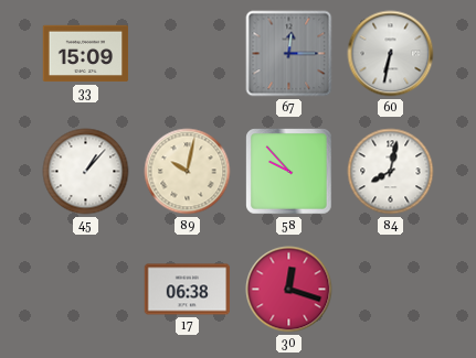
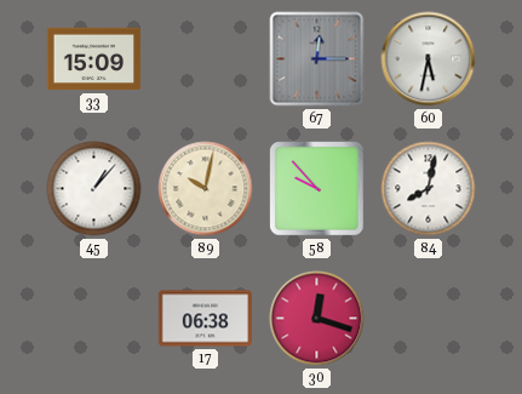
60: 6:32 -> 5:32 (429, 59)
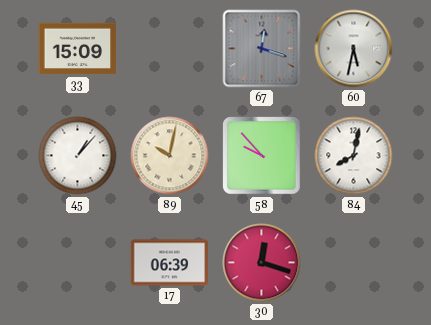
67: 12:15 -> 12:18 (262, 49)
17: 06:38 -> 06:39 (170, 263)
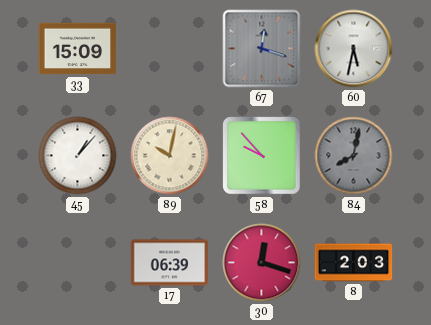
84 dial: white -> grey (354, 156)
8: none -> 2:03 (354, 263)
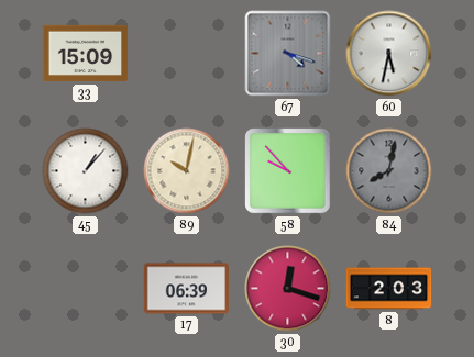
67: 12:18 -> 4:18 (288, 54)
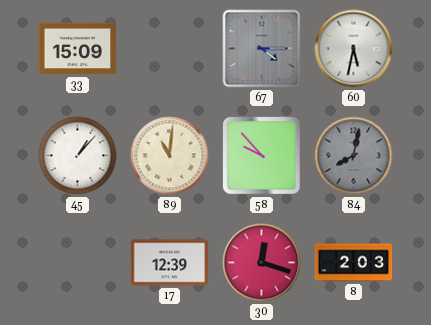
67: 4:18 -> 4:15 (262, 49)
89: 10:02 -> 11:01 (170, 156)
17: 06:39 -> 12:39 (170, 263)
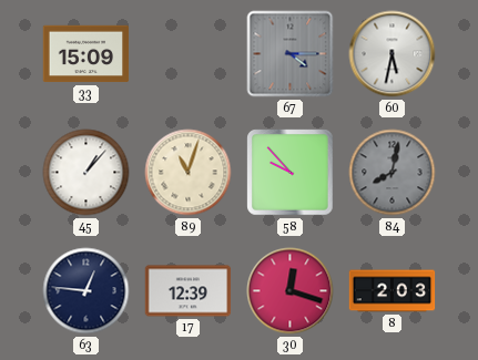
89: 11:01 -> 11:03 (189, 173)
63: none -> 12:46 (87, 291)
